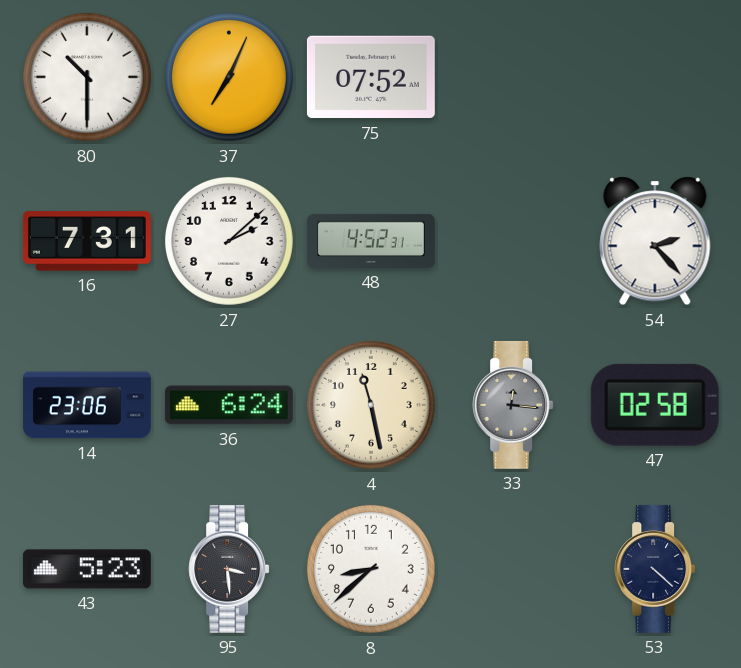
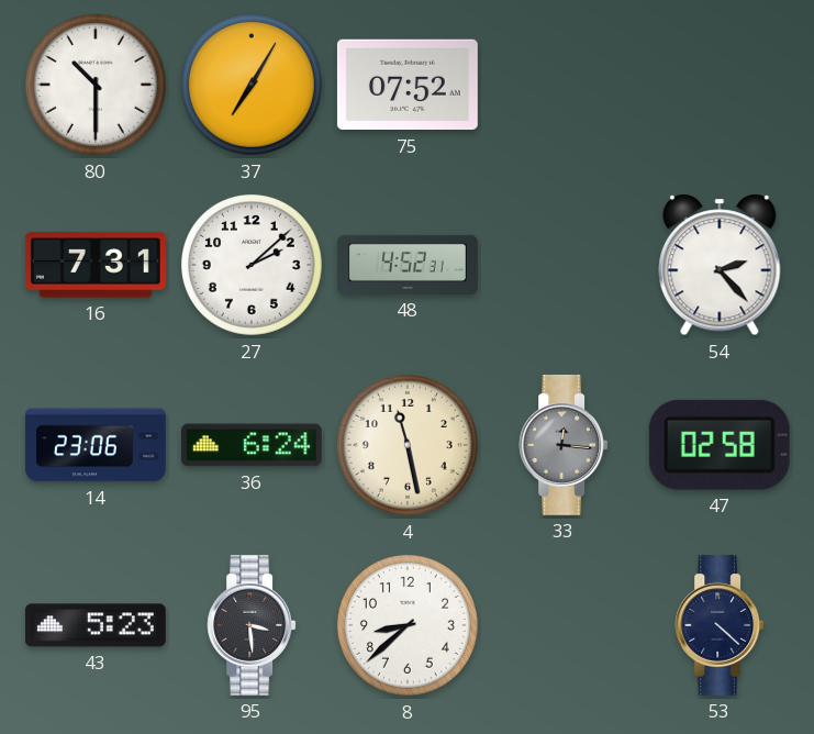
37: 7:04 -> 7:05 (252, 85)
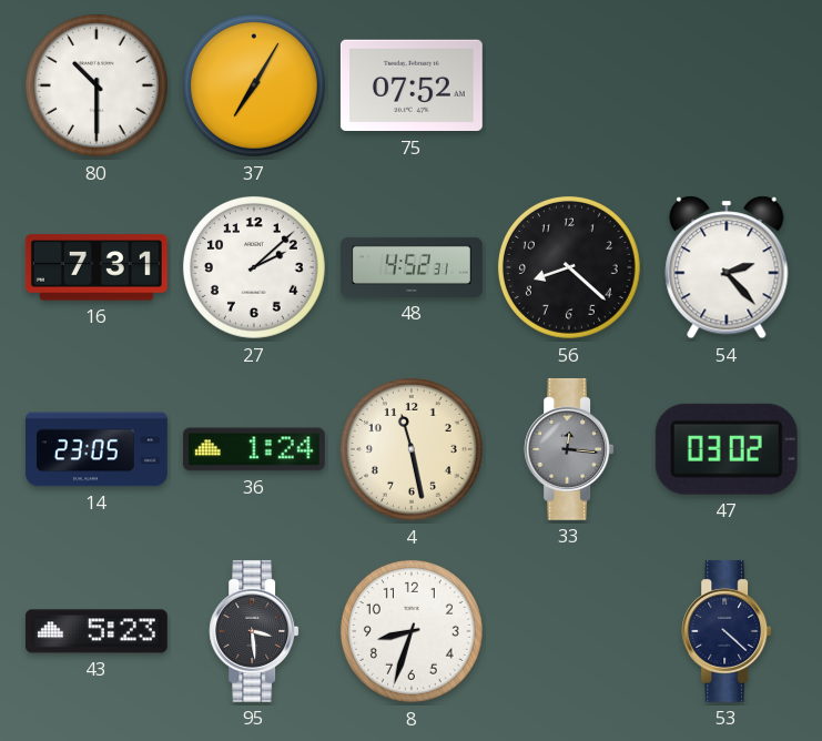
56: none -> 8:22 (569, 267)
14: 23:06 -> 23:05 (97, 449)
36: 6:24 -> 1:24 (254, 449)
47: 02:58 -> 03:02 (727, 449)
8: 8:38 -> 8:33 (412, 631)
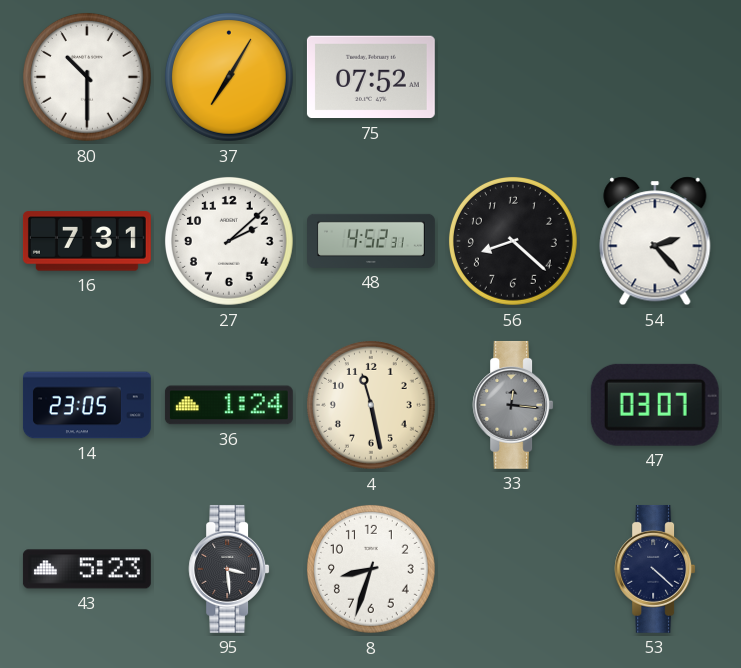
47: 03:02 -> 03:07 (655, 405)
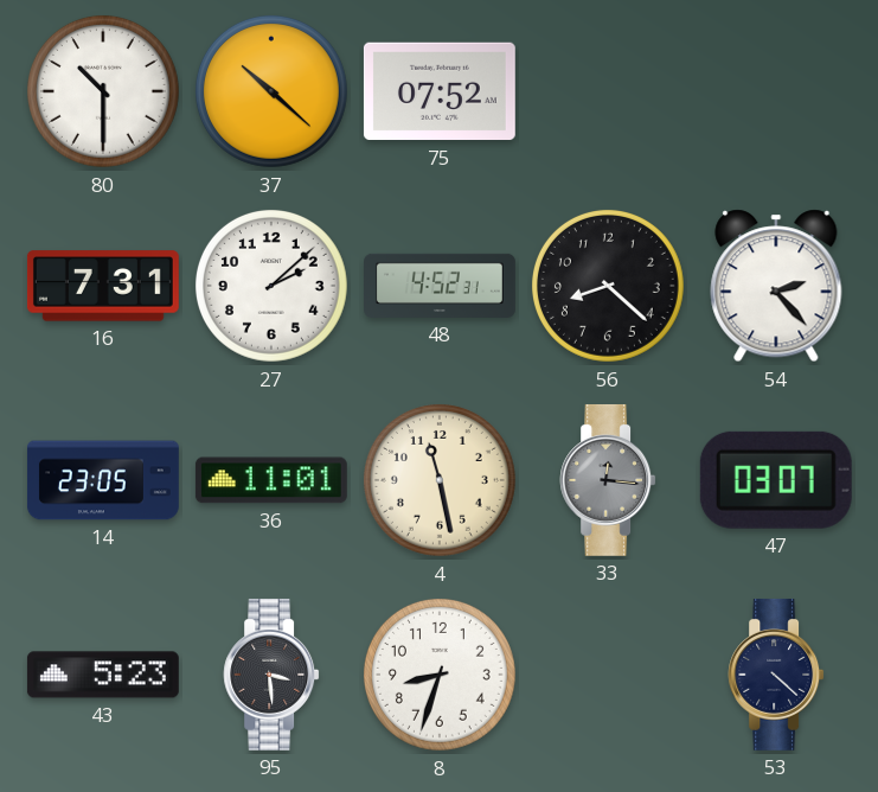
37: 7:05 -> 10:22 (271, 91)
36: 1:24 -> 11:01 (271, 480)
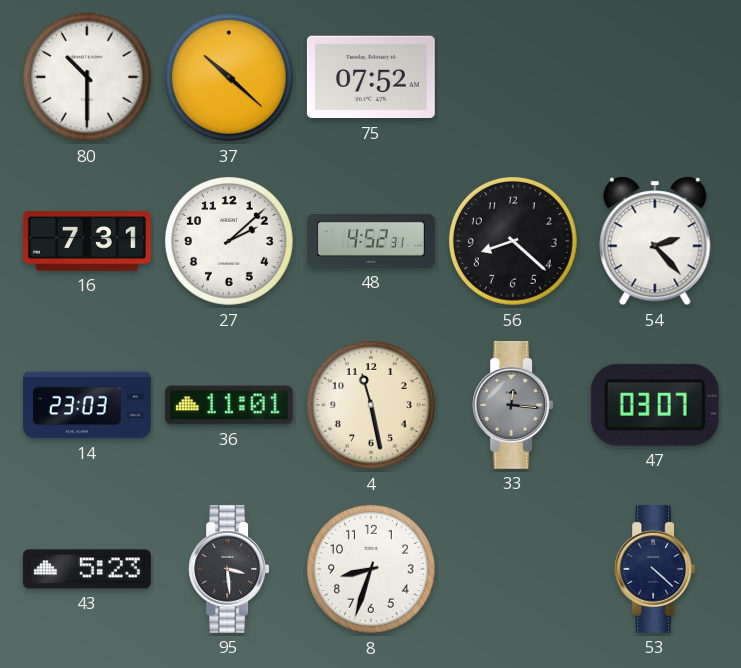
14: 23:05 -> 23:03 (87, 405)
